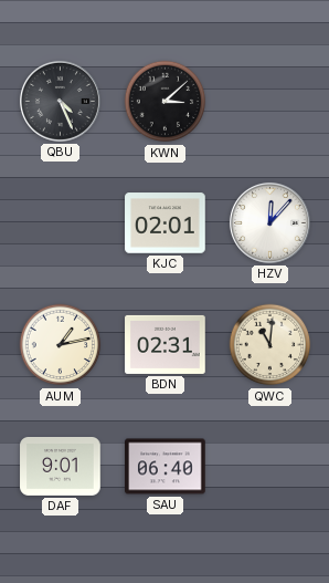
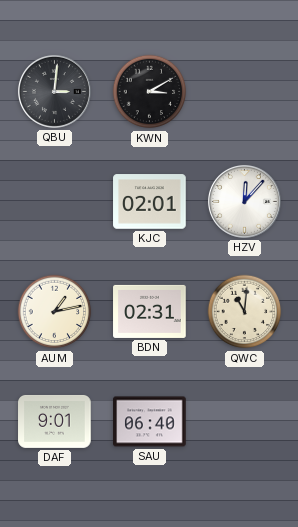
QBU: 4:26 -> 3:01 (54, 91)
KWN: 3:08 -> 3:10 (150, 92)
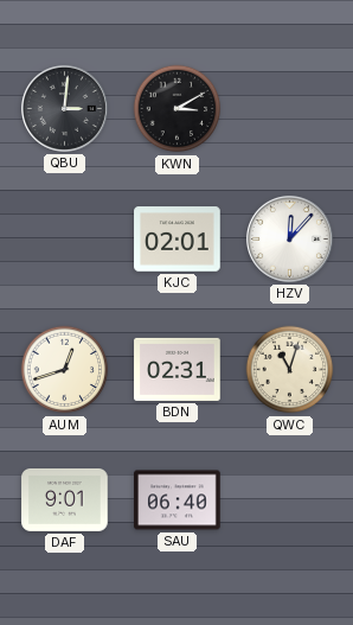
AUM: 1:13 -> 12:42 (65, 370)
QWC: 11:01 -> 11:03 (290, 370)
